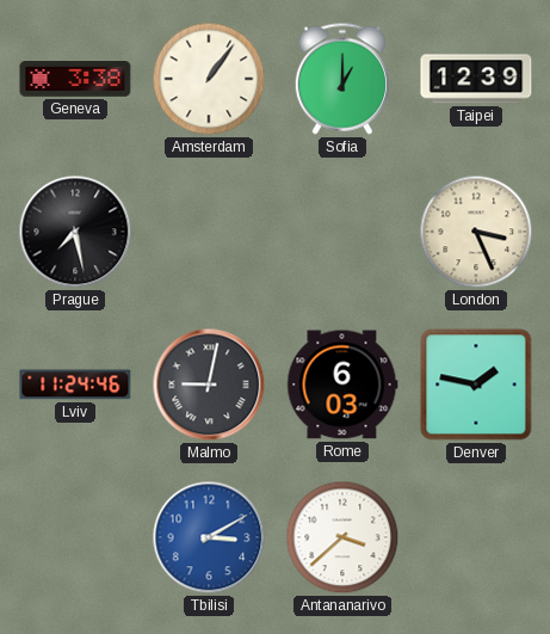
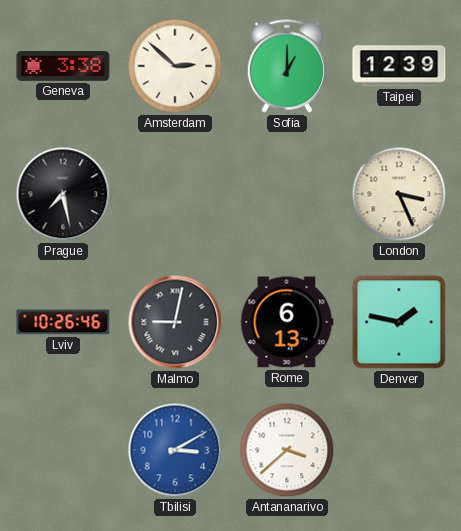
Amsterdam: 1:06 -> 2:52 (175, 66)
Lviv: 11:24 -> 10:26 (63, 322)
Rome: 6:03 -> 6:13 (287, 322)
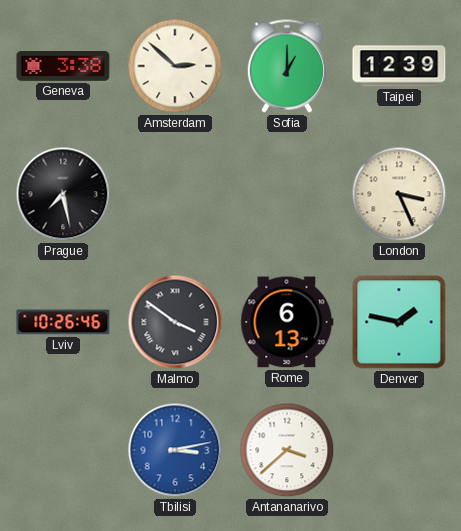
Malmo: 9:02 -> 3:51 (175, 322)
Tbilisi: 3:10 -> 3:13 (175, 450)
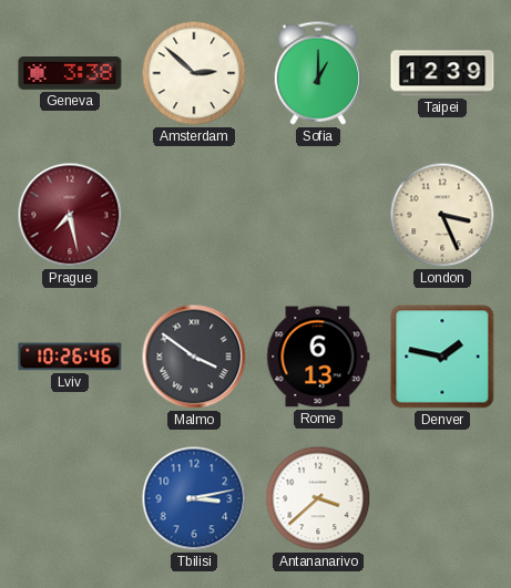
Prague dial: black -> burgundy (70, 215)
